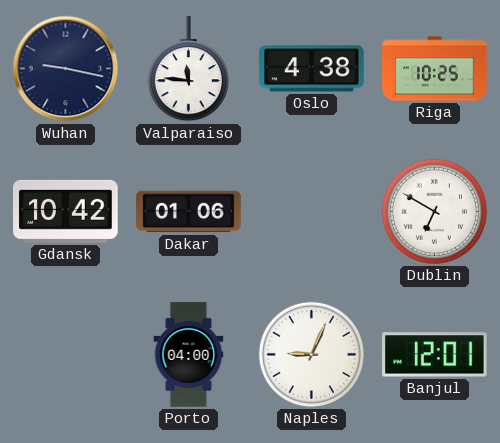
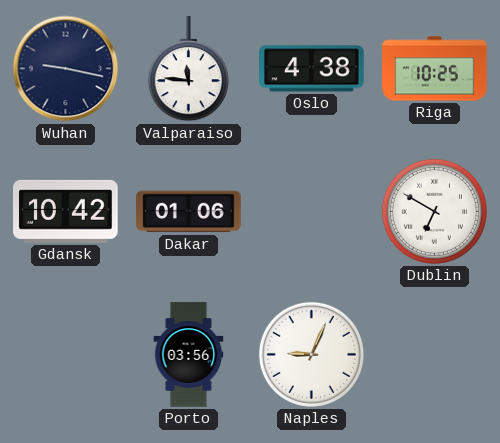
Porto: 04:00 -> 03:56 (189, 355)
Banjul: 12:01 -> none (435, 355)
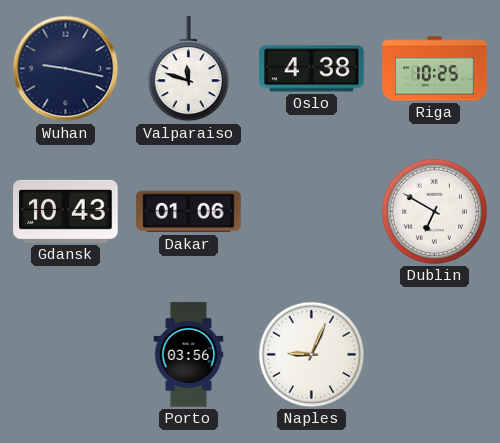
Valparaiso: 11:46 -> 11:48 (188, 69)
Gdansk: 10:42 -> 10:43 (66, 211)
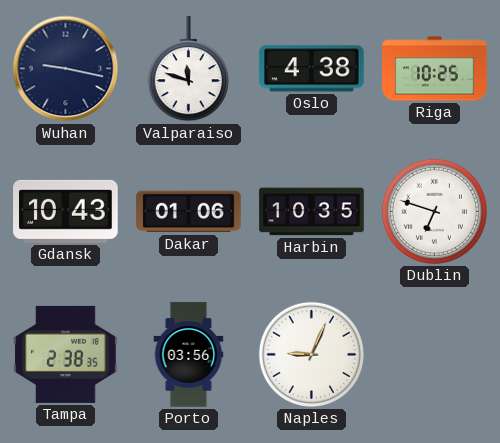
Harbin: none -> 10:35 (312, 212)
Dublin: 6:50 -> 6:48 (434, 211)
Tampa: none -> 2:38 (66, 354)
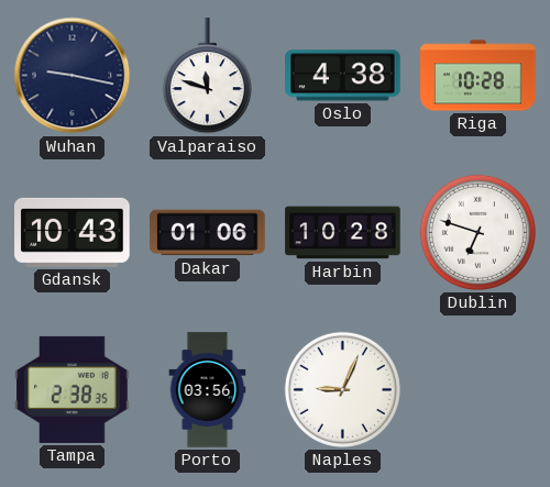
Riga: 10:25 -> 10:28 (479, 76)
Harbin: 10:35 -> 10:28 (343, 233)
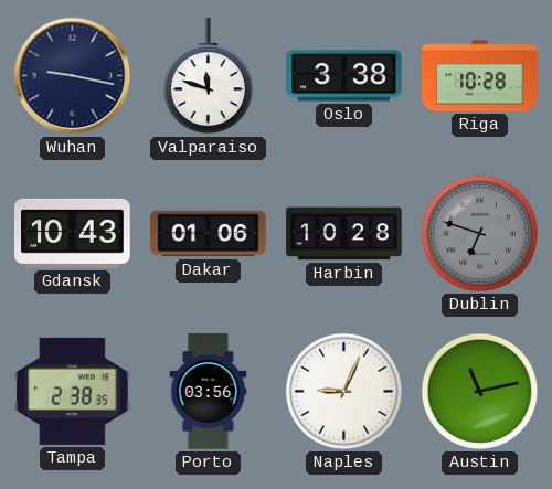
Oslo: 4:38 -> 3:38 (344, 76)
Dublin dial: white -> grey (479, 233)
Austin: none -> 11:13 (479, 391)
